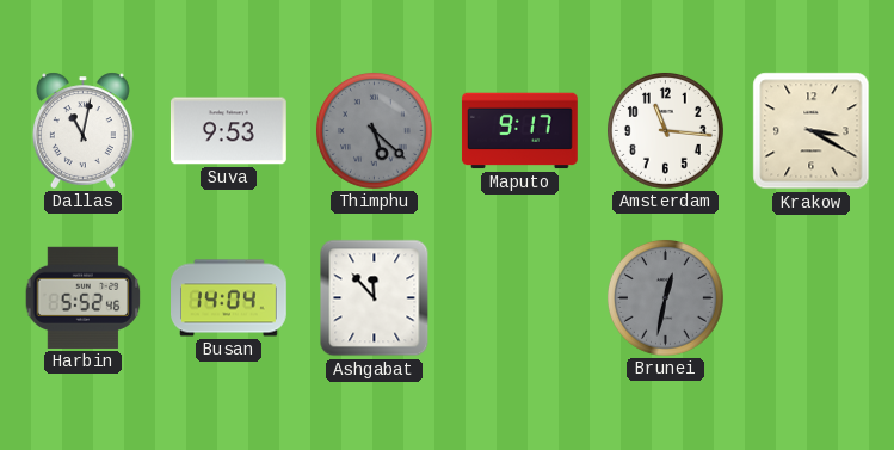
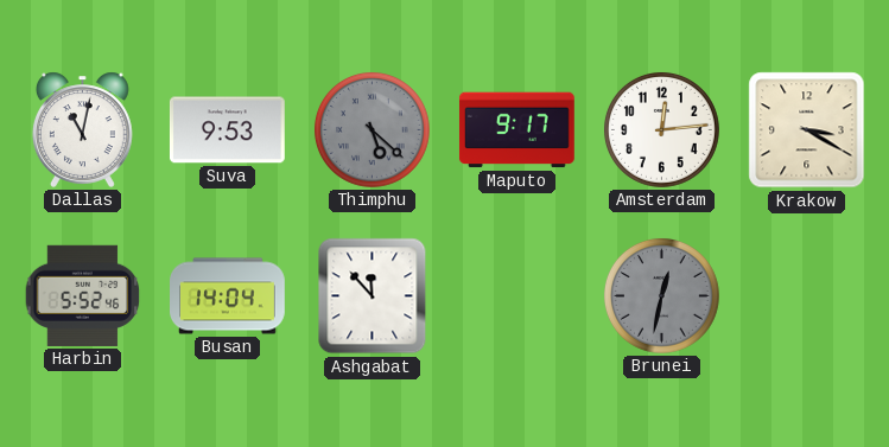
Amsterdam: 11:16 -> 12:14 (661, 129)
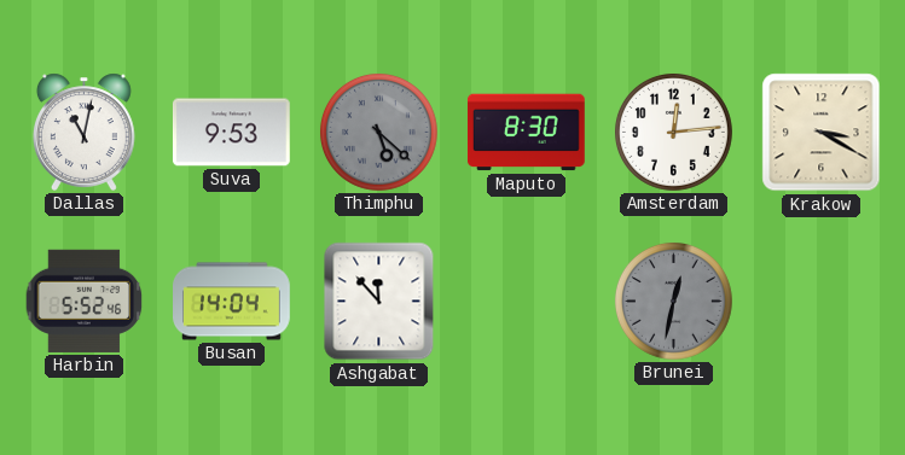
Maputo: 9:17 -> 8:30 (527, 133)
